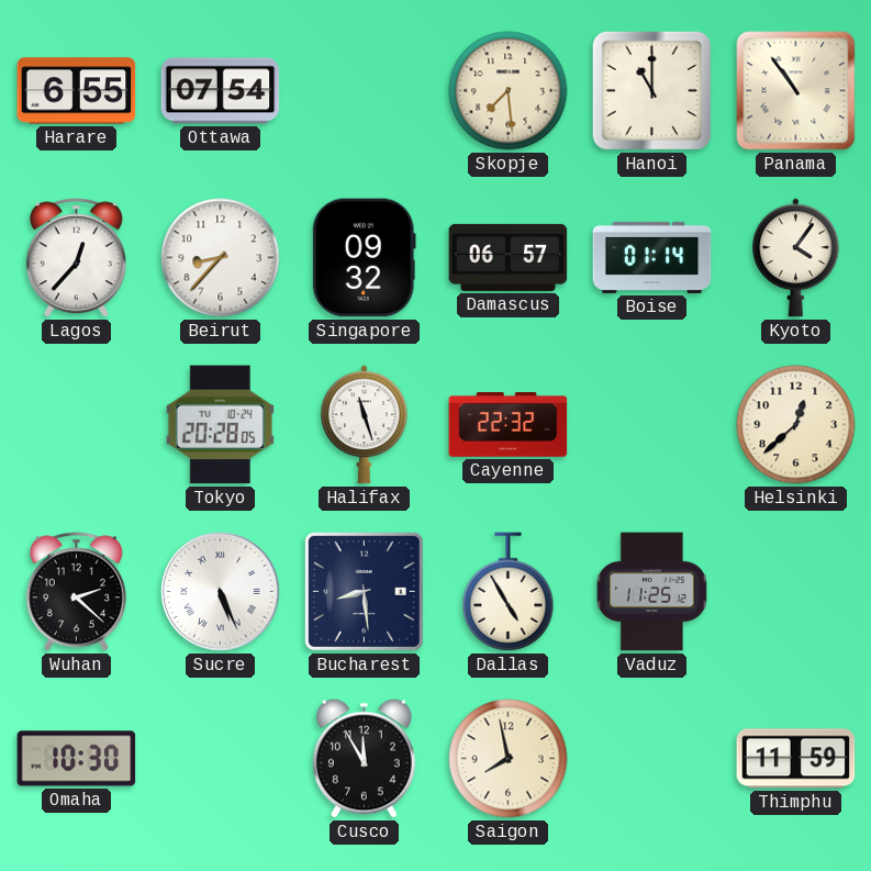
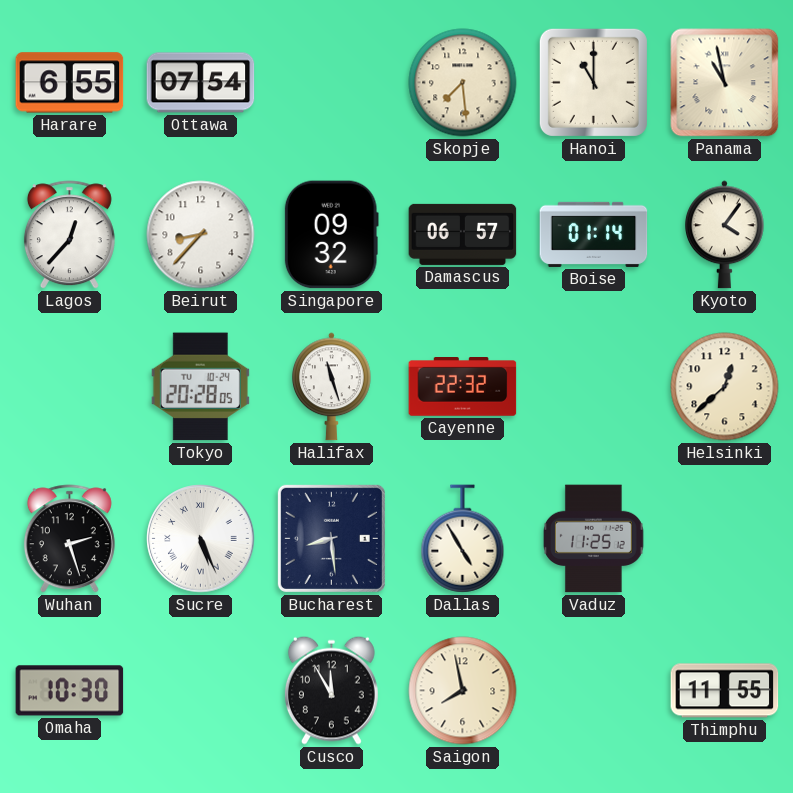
Panama: 10:54 -> 10:58 (725, 83)
Wuhan: 2:22 -> 2:27 (69, 539)
Thimphu: 11:59 -> 11:55 (725, 691)
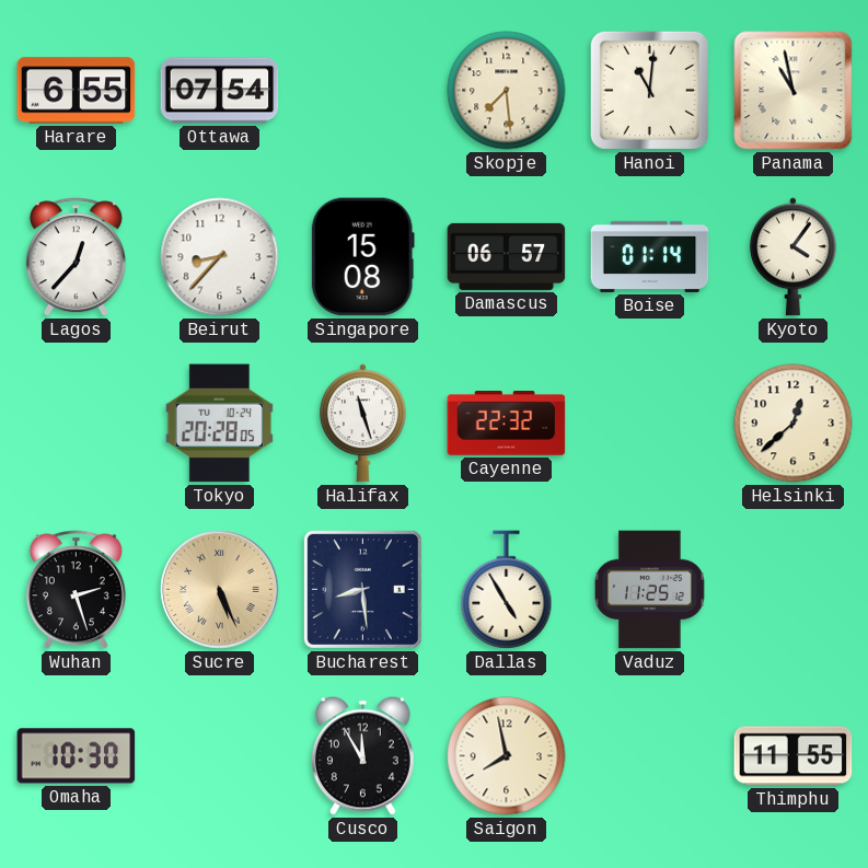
Hanoi: 11:00 -> 11:01 (649, 90)
Singapore: 09:32 -> 15:08 (362, 257)
Sucre dial: white -> champagne (220, 590)
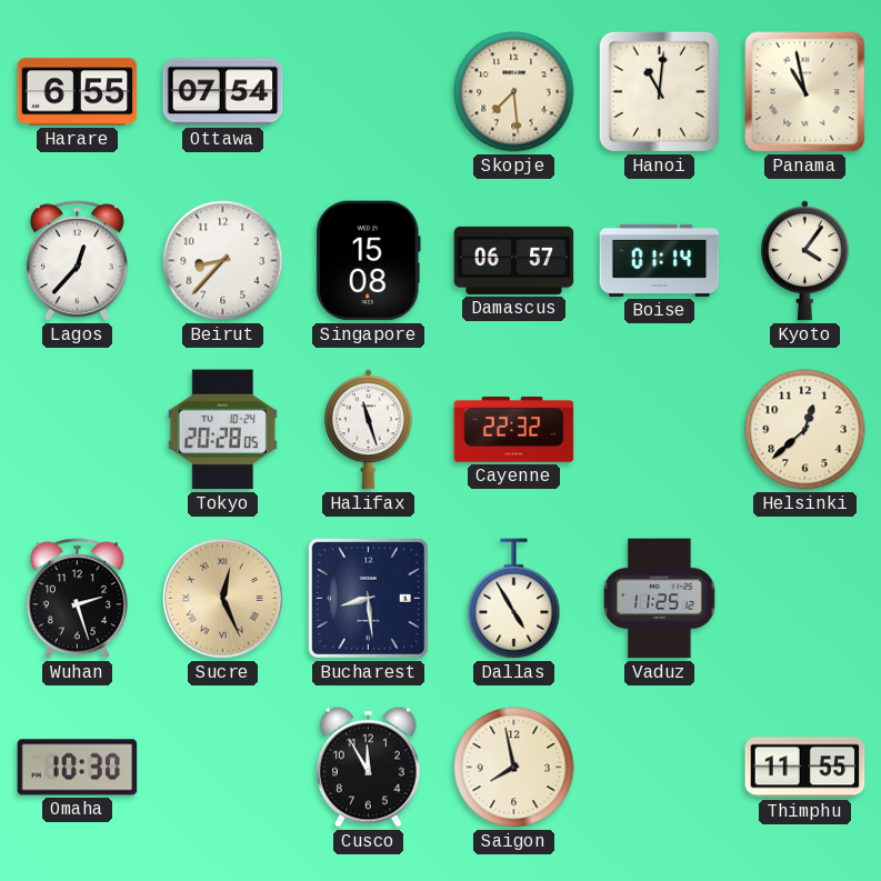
Sucre: 5:26 -> 12:26 (223, 599)
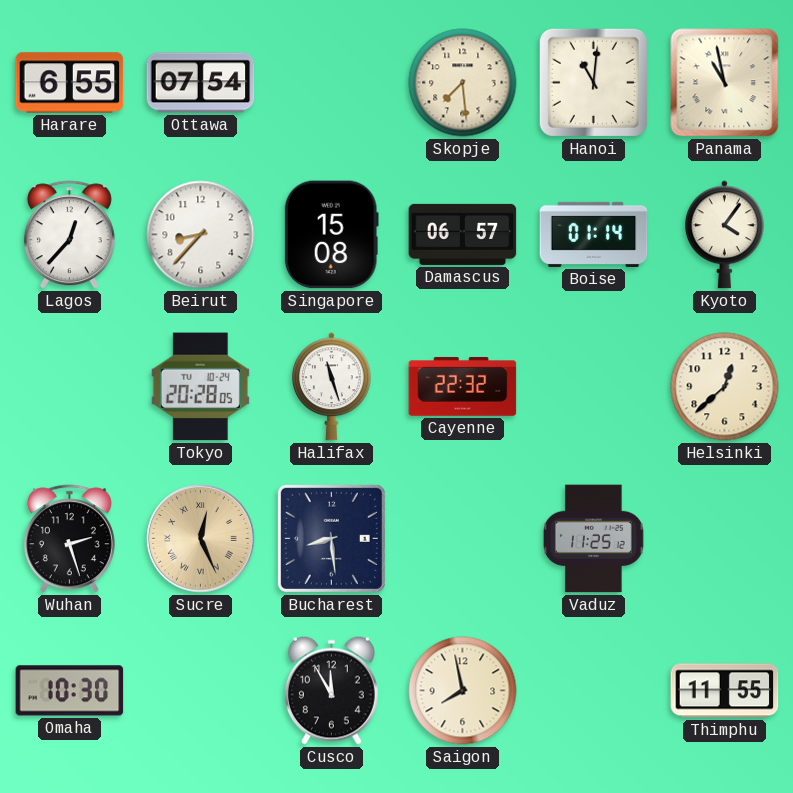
Dallas: 4:55 -> none (514, 599)
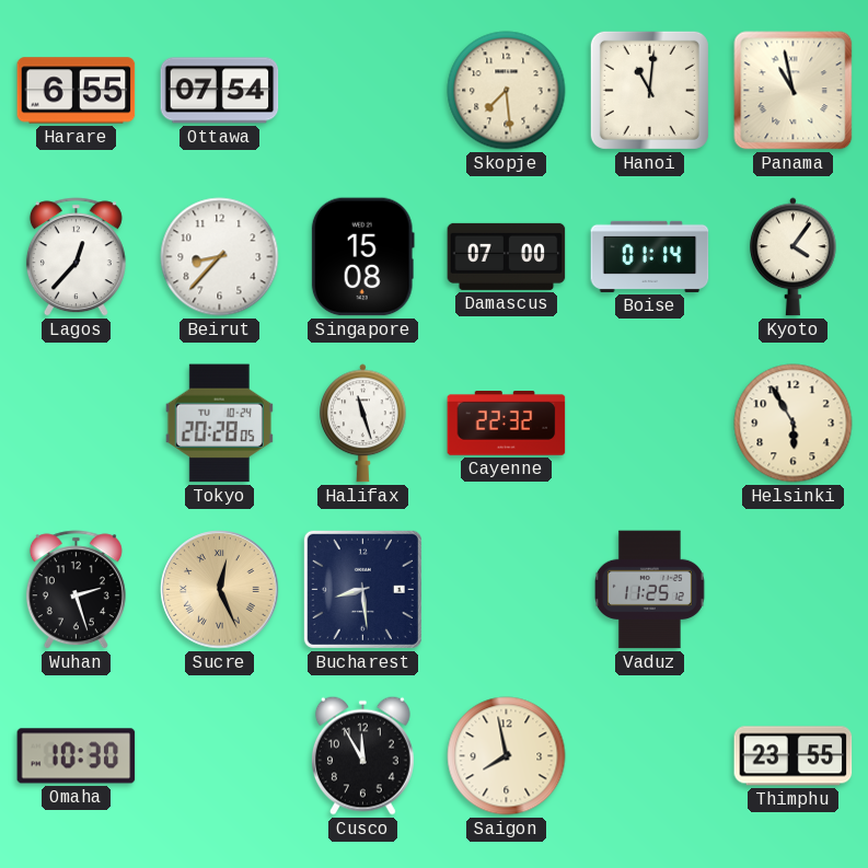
Damascus: 06:57 -> 07:00 (507, 256)
Helsinki: 12:38 -> 5:55 (794, 424)
Thimphu: 11:55 -> 23:55 (794, 756)
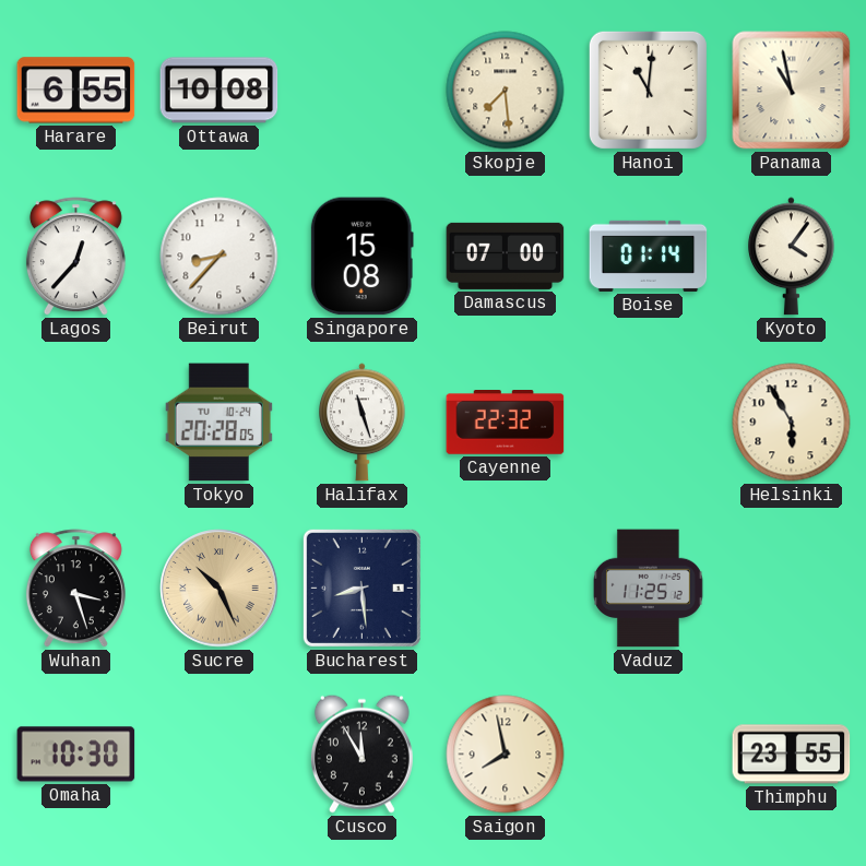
Ottawa: 07:54 -> 10:08 (220, 91)
Wuhan: 2:27 -> 3:27 (75, 589)
Sucre: 12:26 -> 10:26 (220, 589)
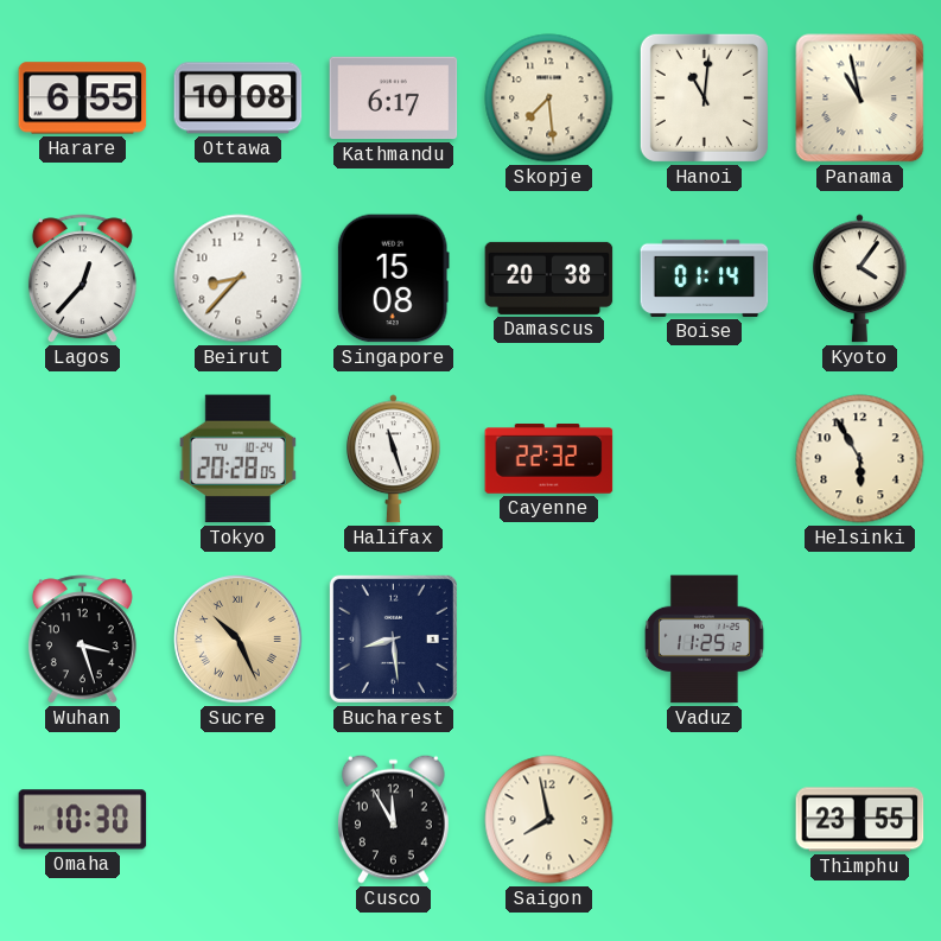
Kathmandu: none -> 6:17 (394, 98)
Damascus: 07:00 -> 20:38 (549, 278)
